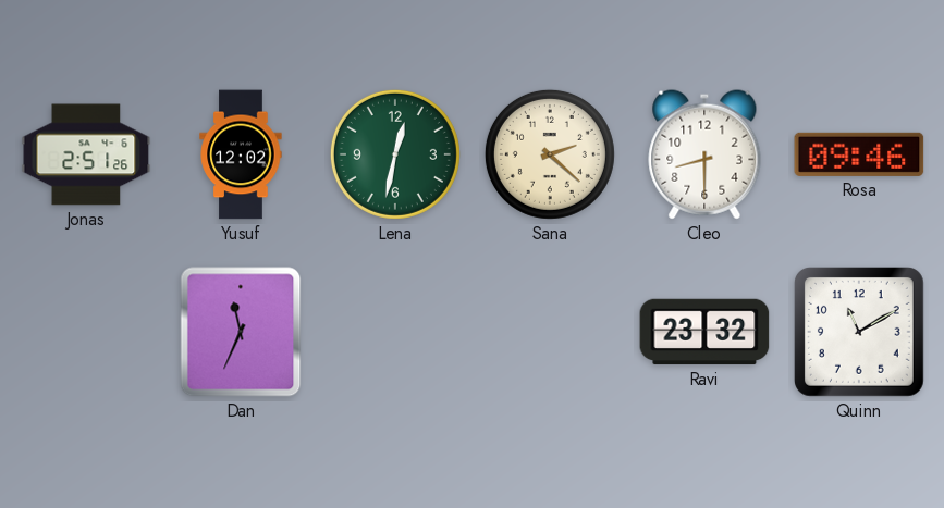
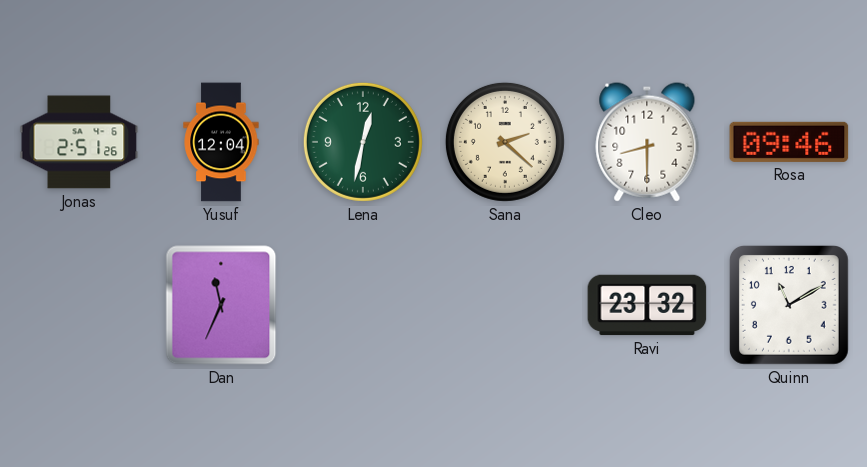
Yusuf: 12:02 -> 12:04 (221, 142)
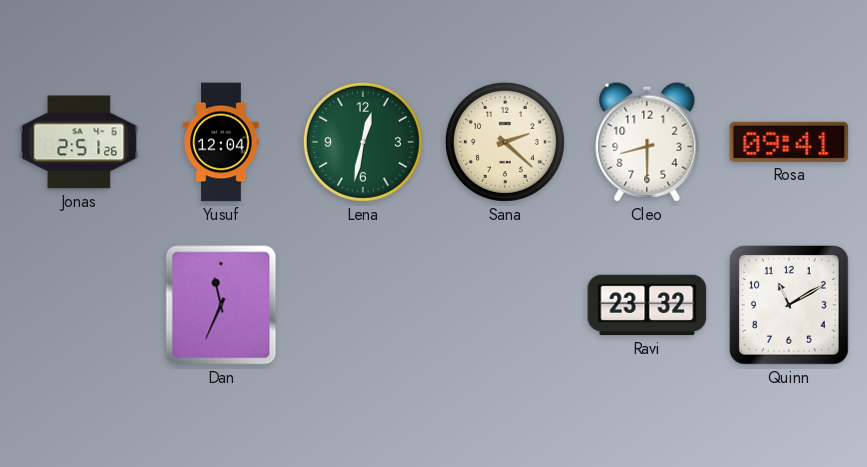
Rosa: 09:46 -> 09:41 (789, 142)
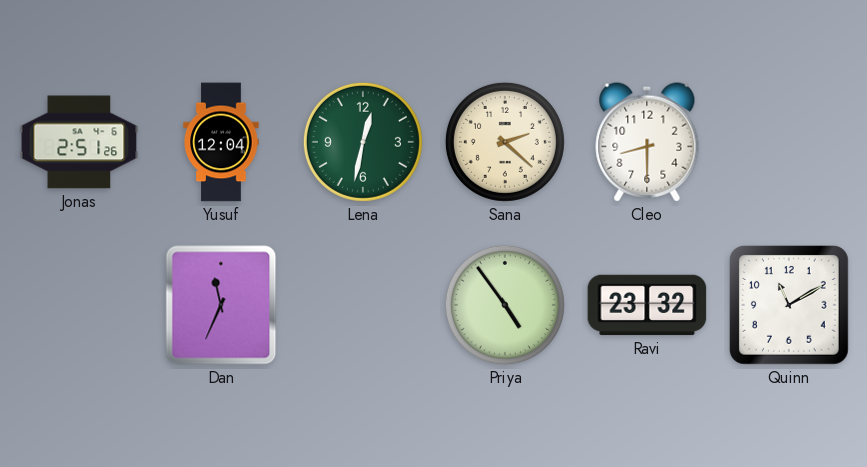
Rosa: 09:41 -> none (789, 142)
Priya: none -> 4:54 (505, 305)
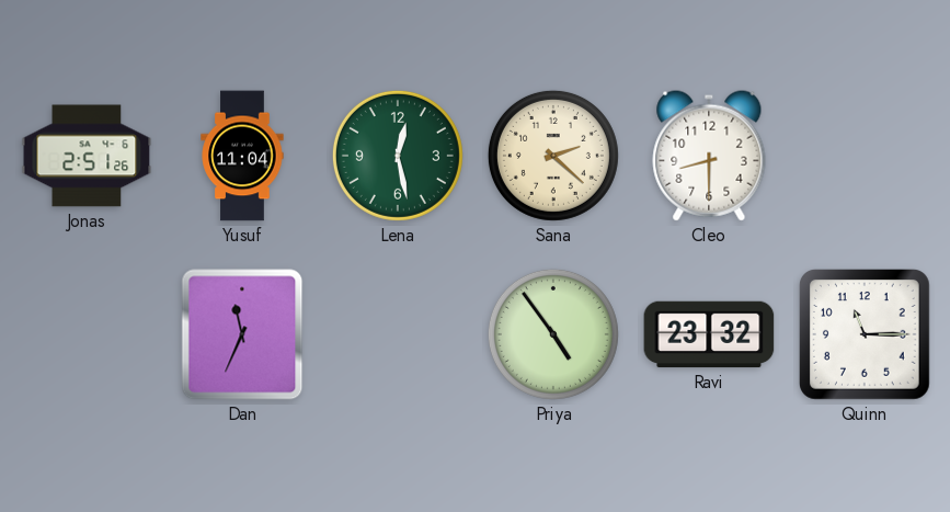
Yusuf: 12:04 -> 11:04 (242, 156)
Lena: 12:32 -> 12:28 (398, 156)
Quinn: 11:10 -> 11:15 (866, 335)
